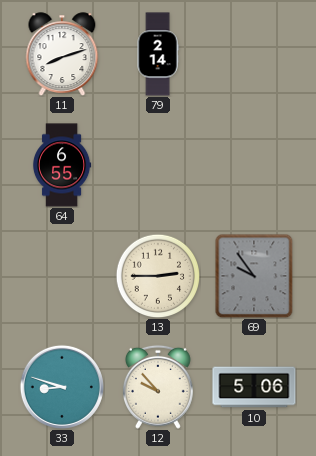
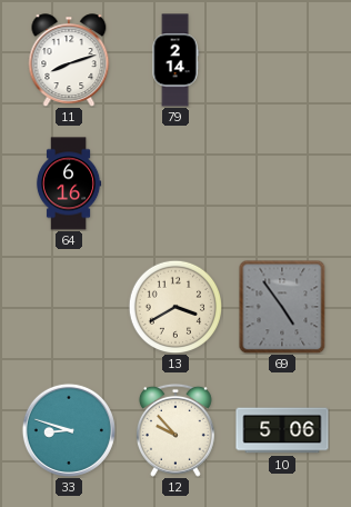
64: 6:55 -> 6:16 (69, 183)
13: 2:45 -> 3:40 (175, 307)
69: 9:54 -> 4:54 (282, 307)
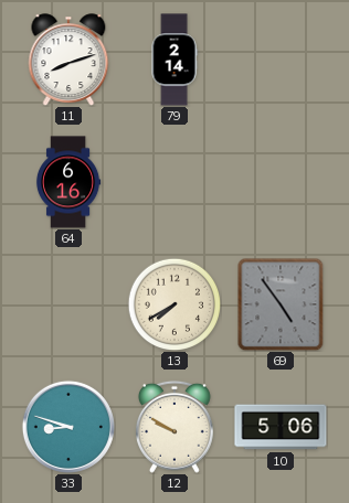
13: 3:40 -> 7:40 (174, 304)
12: 9:53 -> 9:50 (174, 427)
